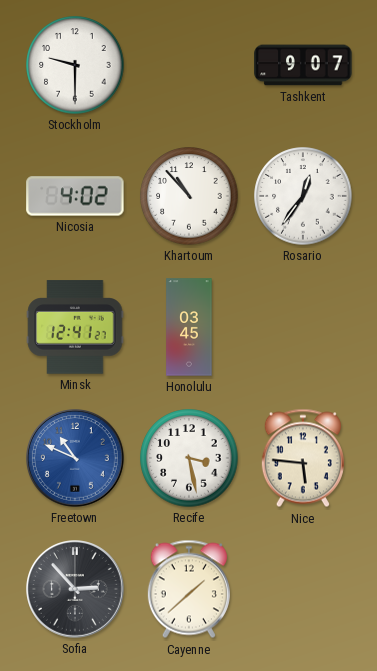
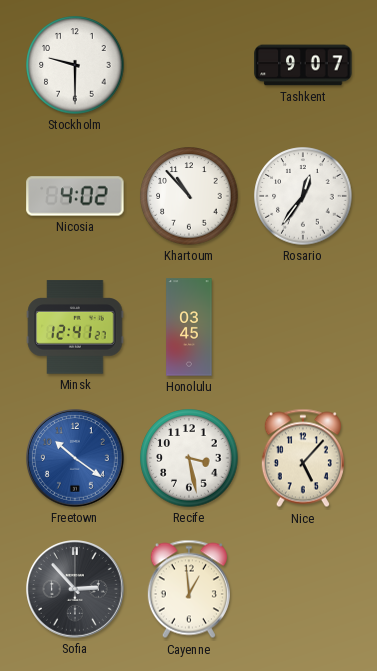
Freetown: 10:49 -> 10:21 (76, 459)
Nice: 5:46 -> 5:07 (303, 458)
Cayenne: 1:38 -> 12:59 (189, 589)
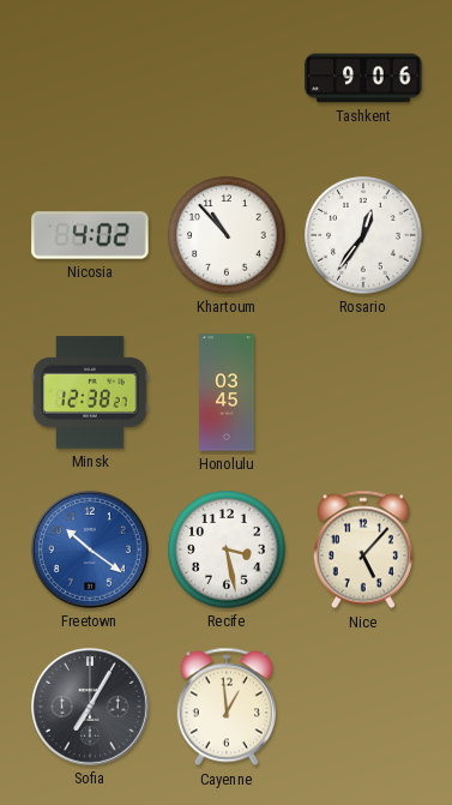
Stockholm: 9:30 -> none (75, 65)
Tashkent: 9:07 -> 9:06 (363, 78)
Minsk: 12:41 -> 12:38 (90, 392)
Sofia: 2:53 -> 7:05 (91, 708)
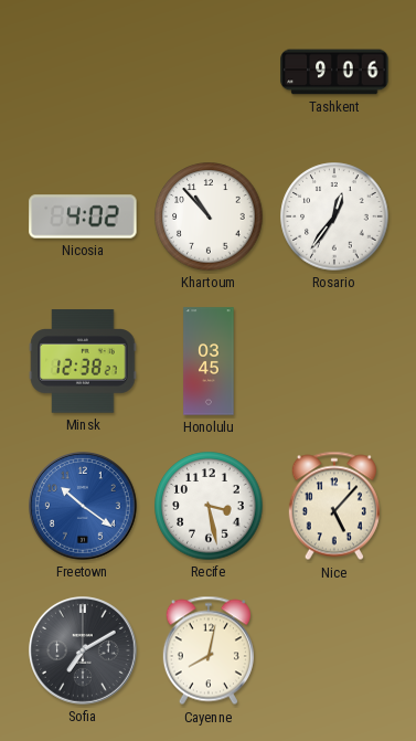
Sofia: 7:05 -> 7:10 (84, 652)
Cayenne: 12:59 -> 8:02 (209, 650)
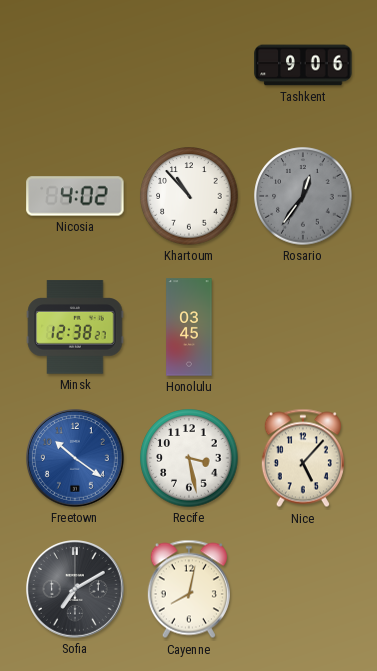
Rosario dial: white -> grey (303, 196)
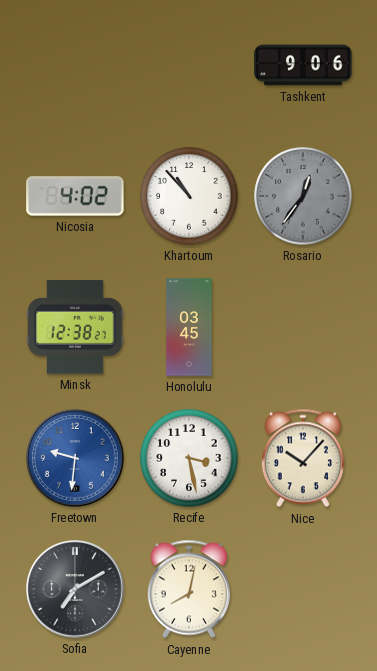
Freetown: 10:21 -> 9:31 (76, 459)
Nice: 5:07 -> 10:07 (303, 458)
